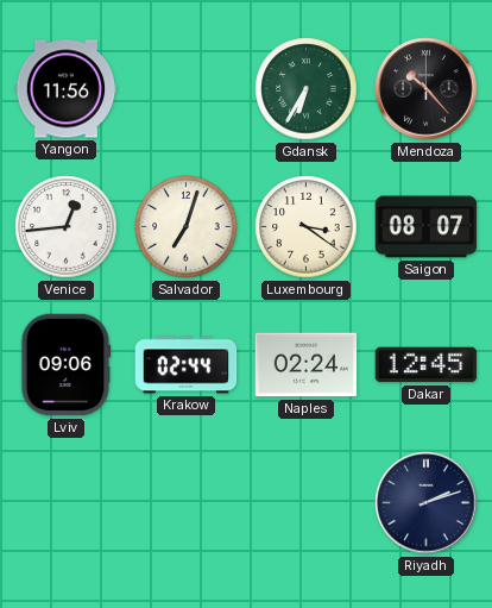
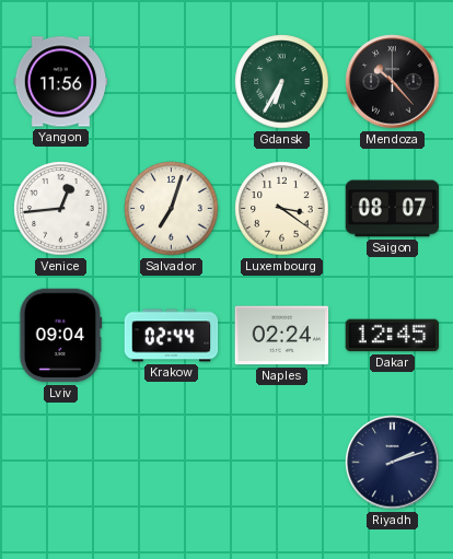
Lviv: 09:06 -> 09:04 (61, 336)
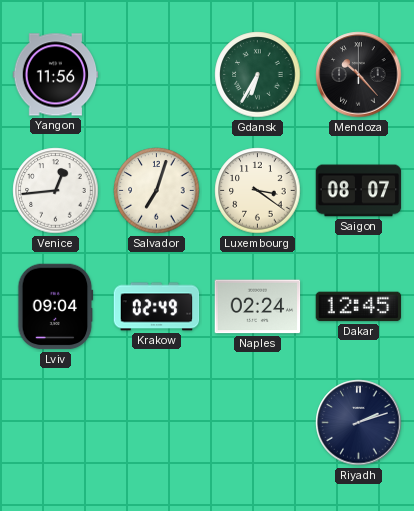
Krakow: 02:44 -> 02:49 (157, 307)
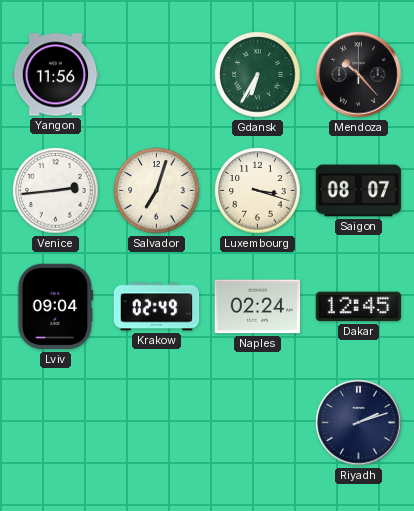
Venice: 12:44 -> 2:44 (56, 191)
Luxembourg: 3:21 -> 3:18 (258, 191)
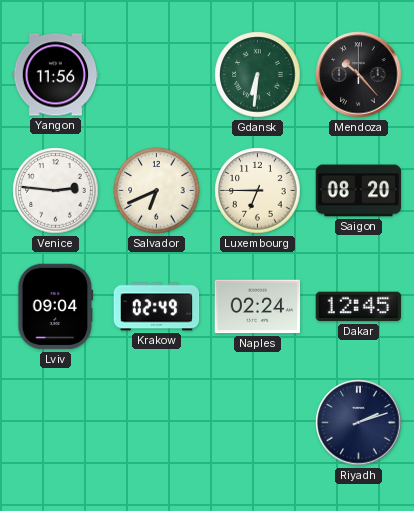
Gdansk: 6:35 -> 6:31 (258, 75)
Venice: 2:44 -> 2:46 (56, 191)
Salvador: 7:03 -> 6:41 (157, 191)
Luxembourg: 3:18 -> 6:45 (258, 191)
Saigon: 08:07 -> 08:20 (359, 191)
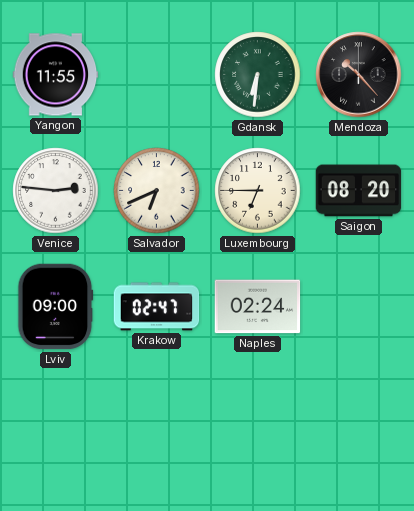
Yangon: 11:56 -> 11:55 (56, 75)
Lviv: 09:04 -> 09:00 (56, 307)
Krakow: 02:49 -> 02:47 (157, 307)
Dakar: 12:45 -> none (359, 307)
Riyadh: 2:12 -> none (359, 423)
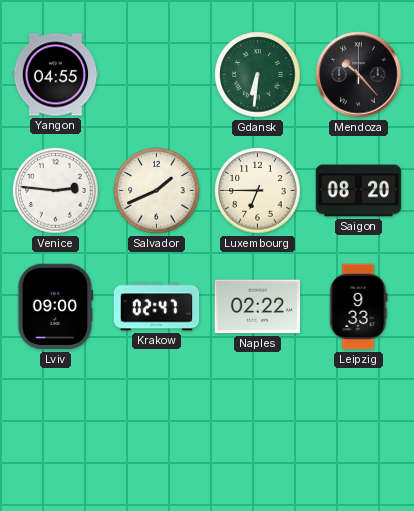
Yangon: 11:55 -> 04:55 (56, 75)
Salvador: 6:41 -> 1:41 (157, 191)
Naples: 02:24 -> 02:22 (258, 307)
Leipzig: none -> 9:33 (358, 307)
